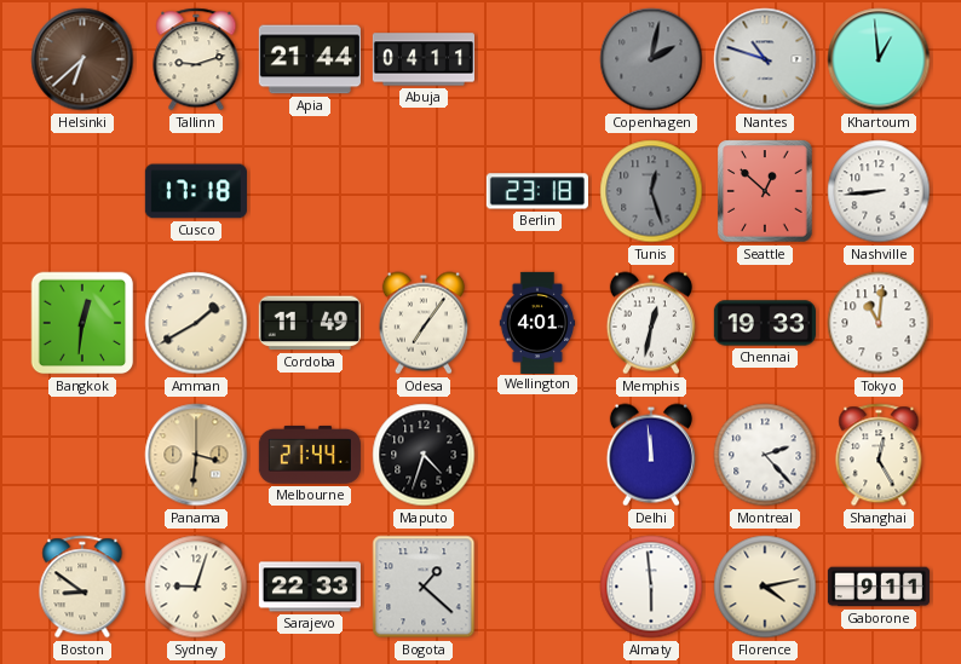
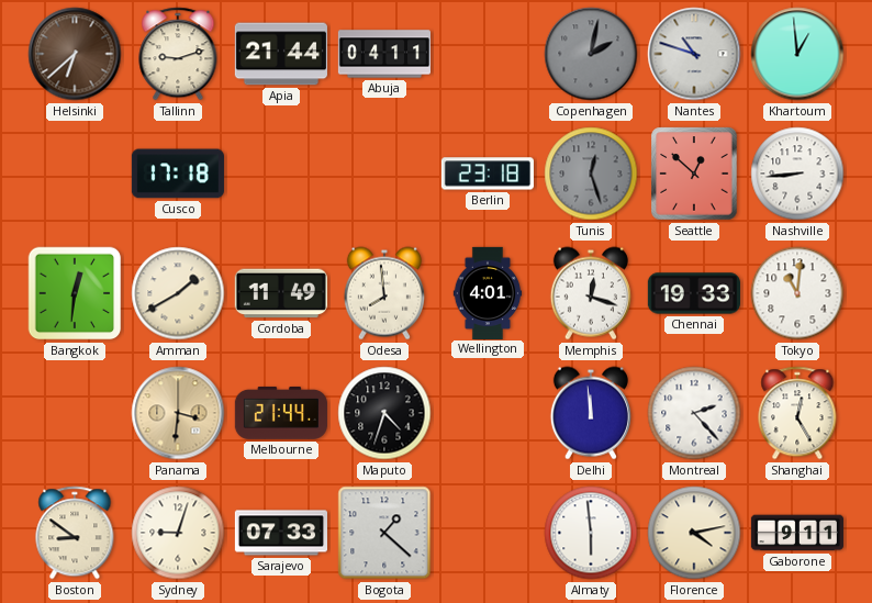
Odesa: 7:06 -> 7:59 (384, 293)
Memphis: 12:32 -> 12:18 (591, 293)
Sarajevo: 22:33 -> 07:33 (280, 533)
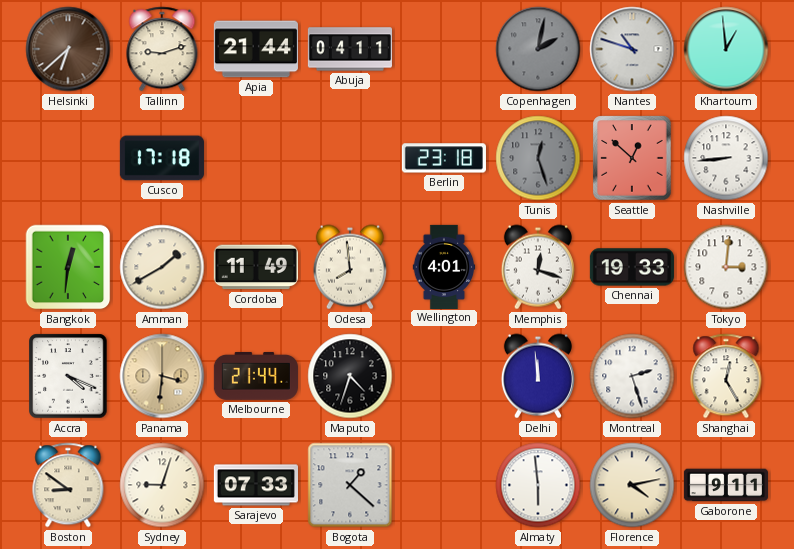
Tokyo: 11:01 -> 3:01 (726, 267)
Accra: none -> 4:19 (68, 376)
Montreal: 2:23 -> 2:27 (632, 376)
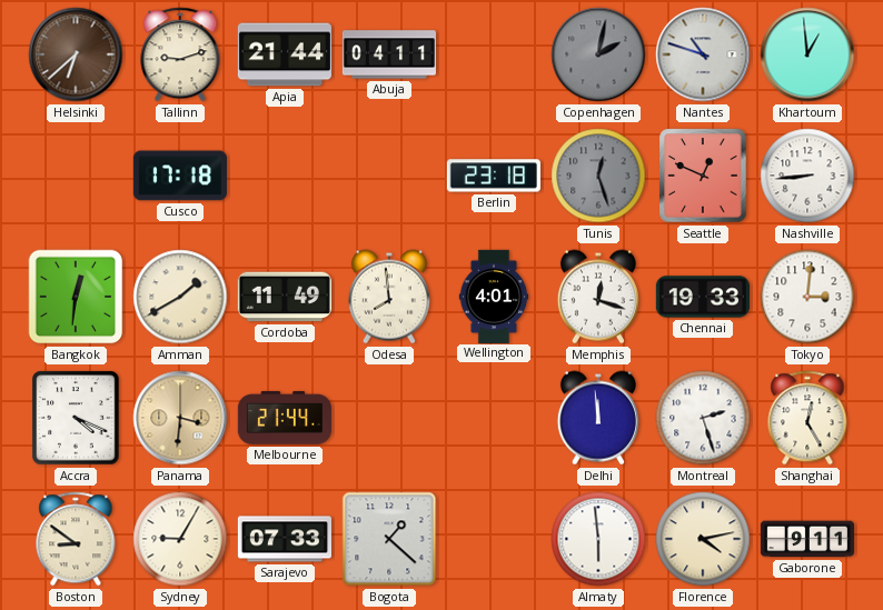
Seattle: 12:52 -> 12:49 (703, 176)
Maputo: 4:33 -> none (350, 376)
Sydney: 9:03 -> 9:05 (180, 539)
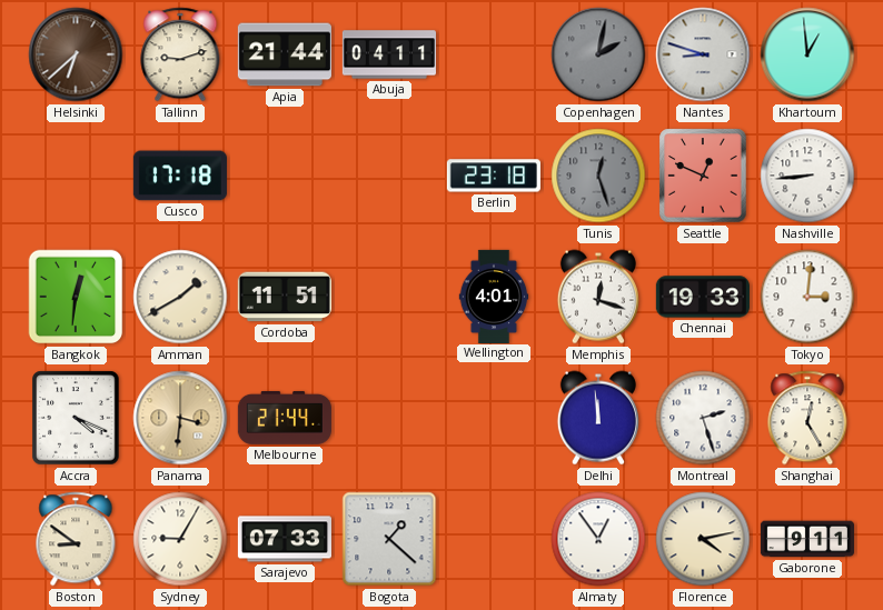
Nantes: 10:48 -> 8:48 (703, 54)
Cordoba: 11:49 -> 11:51 (285, 297)
Odesa: 7:59 -> none (389, 297)
Almaty: 5:59 -> 12:54 (598, 539)
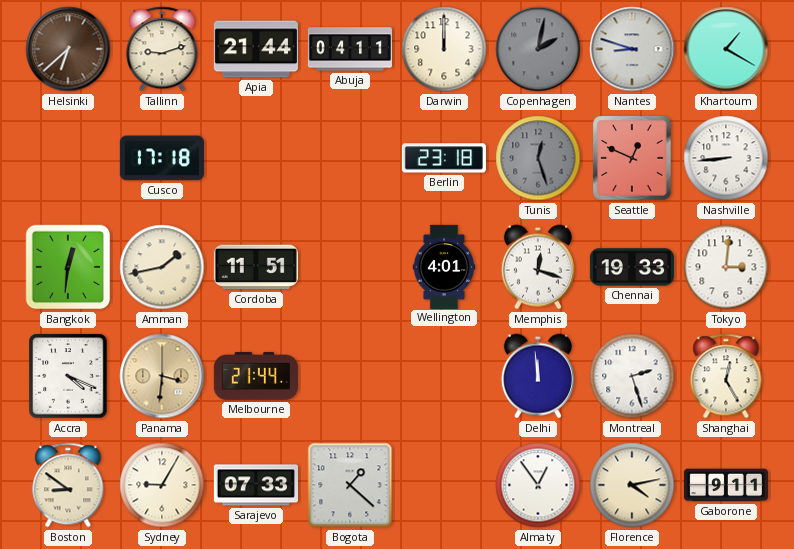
Darwin: none -> 12:00 (444, 49)
Khartoum: 12:59 -> 1:20 (726, 49)
Amman: 1:40 -> 1:43 (162, 267)
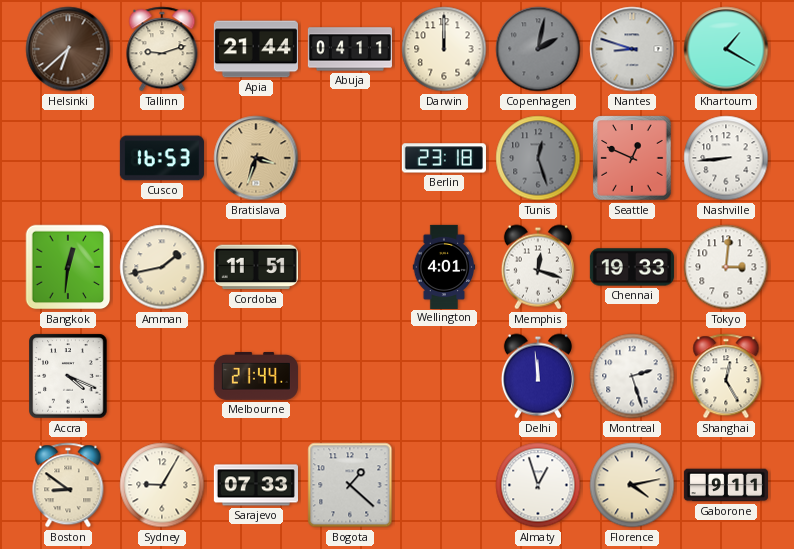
Cusco: 17:18 -> 16:53 (162, 158)
Bratislava: none -> 3:33 (256, 158)
Panama: 3:31 -> none (162, 376)
Almaty: 12:54 -> 12:57 (538, 485)
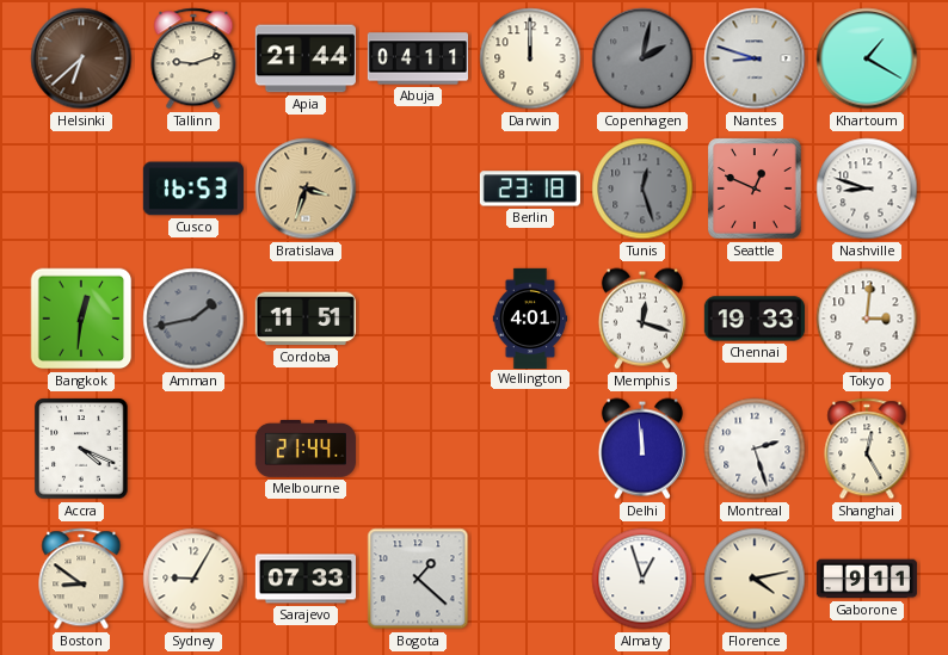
Nashville: 8:44 -> 8:48 (867, 189)
Amman dial: cream -> grey (193, 319)
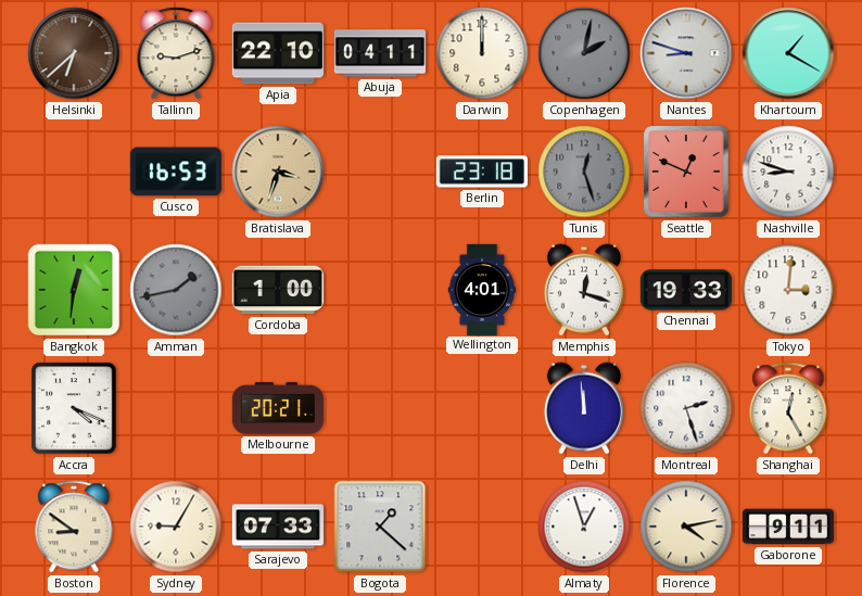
Apia: 21:44 -> 22:10 (278, 53)
Cordoba: 11:51 -> 1:00 (278, 290)
Melbourne: 21:44 -> 20:21 (278, 408)
